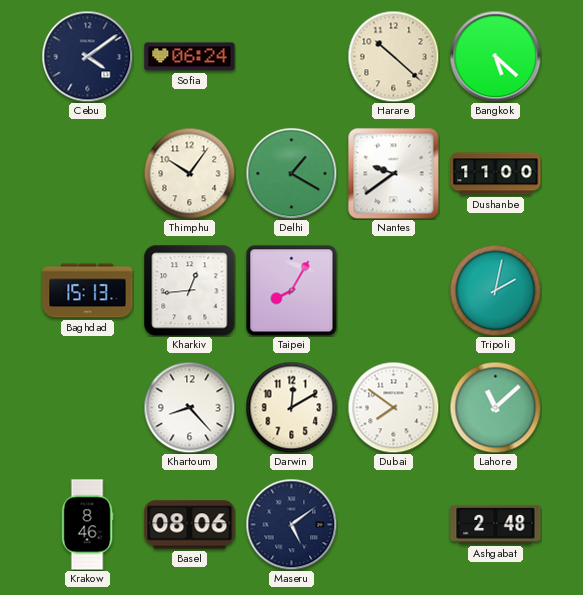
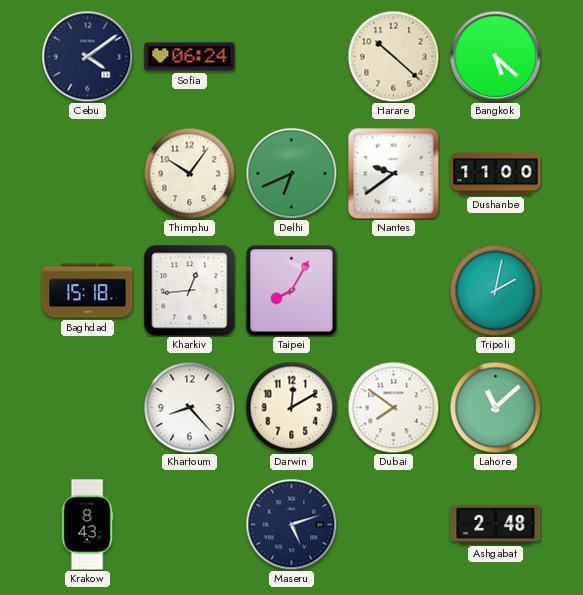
Delhi: 1:20 -> 6:41 (291, 173)
Baghdad: 15:13 -> 15:18 (88, 291)
Krakow: 8:46 -> 8:43 (87, 525)
Basel: 08:06 -> none (190, 525)
Maseru: 5:09 -> 5:12 (291, 524)
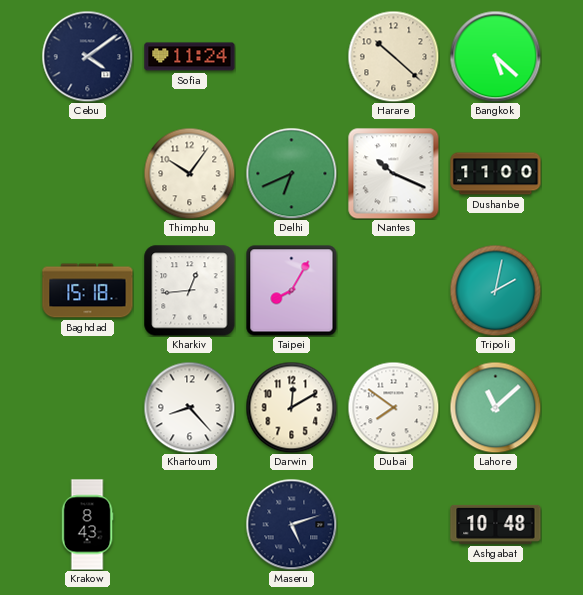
Sofia: 06:24 -> 11:24 (190, 57)
Nantes: 9:39 -> 10:19 (393, 173)
Ashgabat: 2:48 -> 10:48 (496, 524)
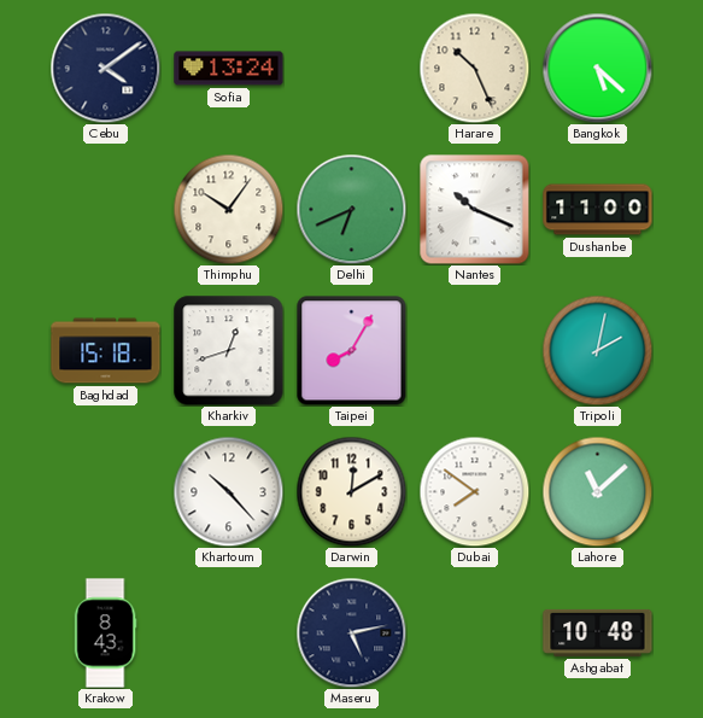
Sofia: 11:24 -> 13:24 (229, 69)
Harare: 10:22 -> 10:26 (474, 68)
Kharkiv: 12:44 -> 12:42 (229, 351)
Khartoum: 8:23 -> 10:23 (228, 491)
Maseru: 5:12 -> 5:13 (351, 632)
